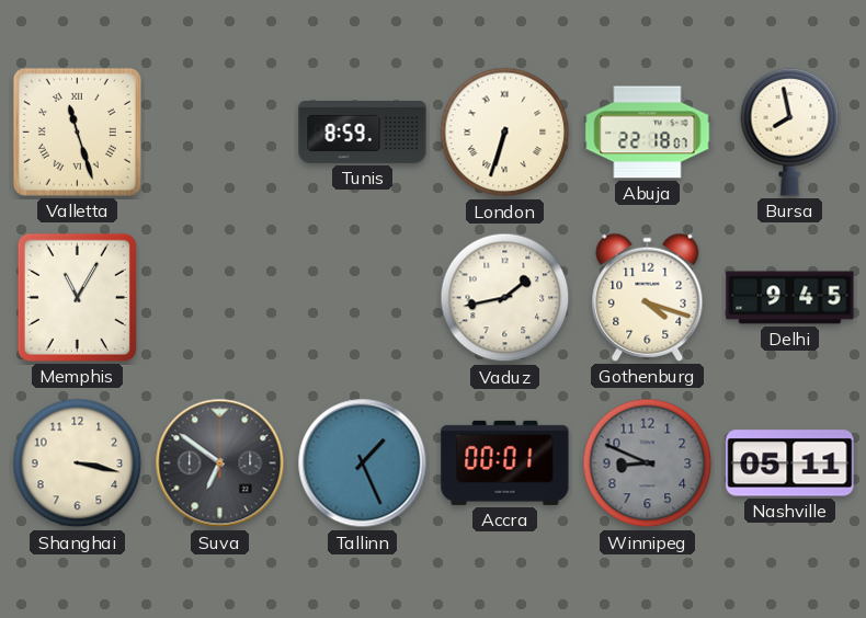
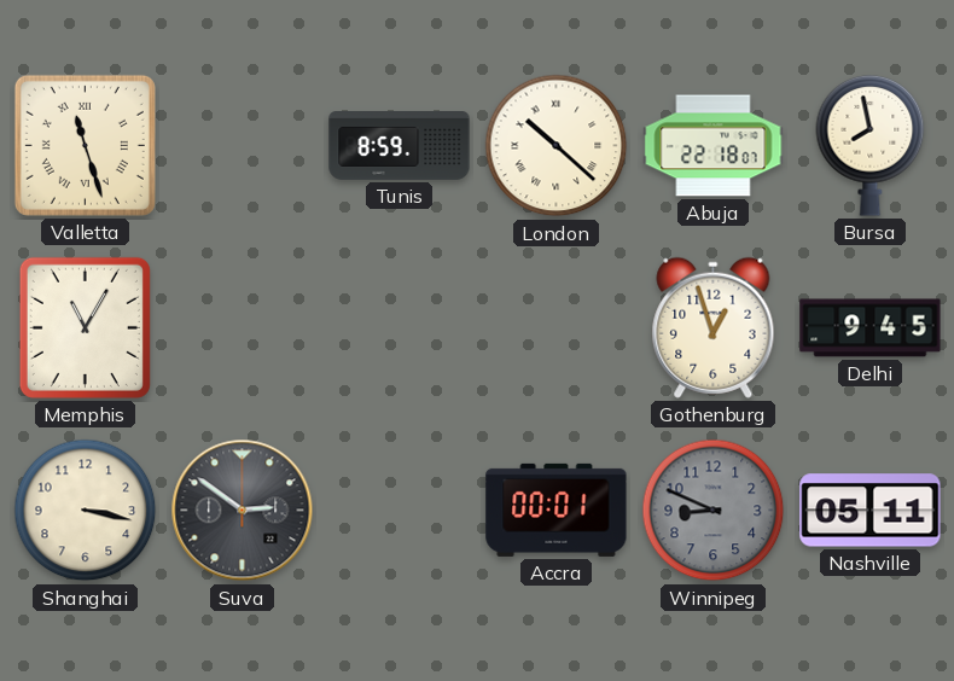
London: 6:33 -> 10:22 (557, 146)
Vaduz: 1:43 -> none (505, 298)
Gothenburg: 4:18 -> 12:57 (714, 327)
Suva: 6:51 -> 2:51 (243, 511)
Tallinn: 1:26 -> none (363, 463)
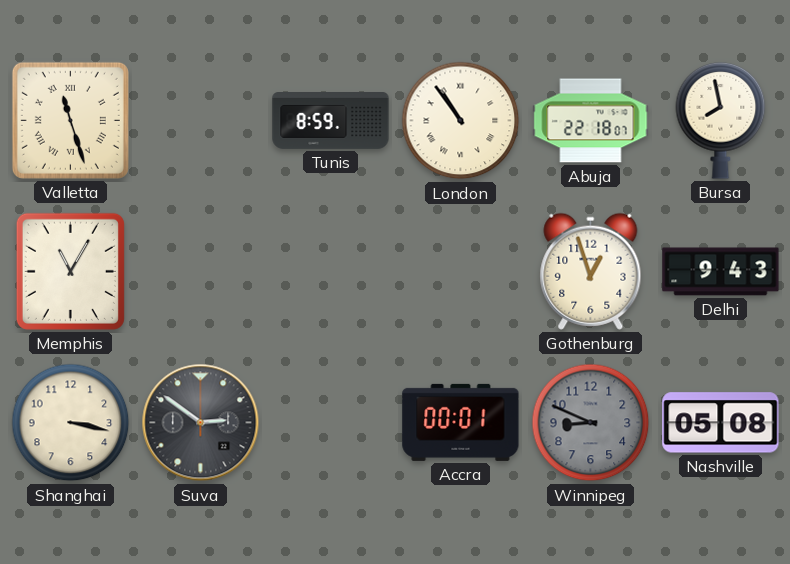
London: 10:22 -> 10:54 (461, 121)
Delhi: 9:45 -> 9:43 (721, 272)
Nashville: 05:11 -> 05:08 (721, 423)
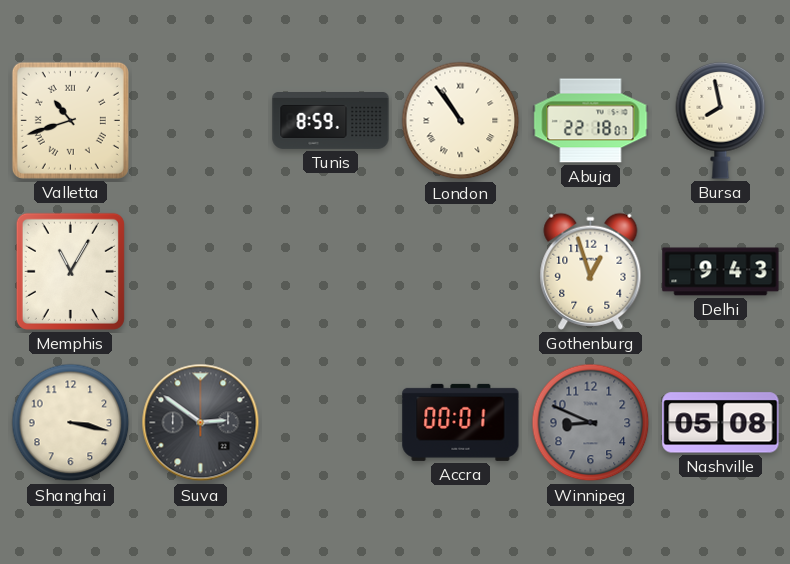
Valletta: 11:27 -> 10:42 (70, 120)
